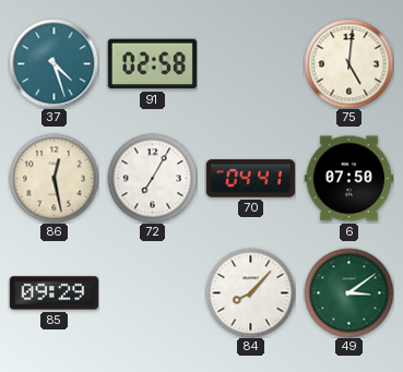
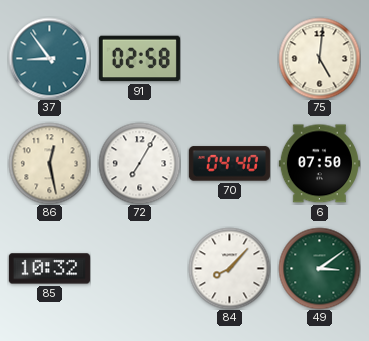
37: 4:27 -> 8:54 (49, 58)
70: 04:41 -> 04:40 (229, 164)
85: 09:29 -> 10:32 (49, 269)
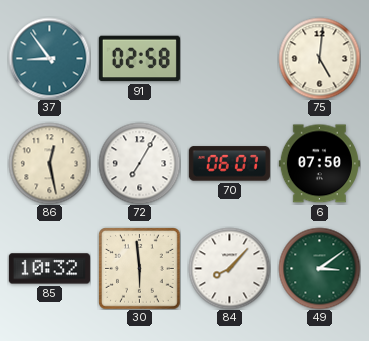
70: 04:40 -> 06:07 (229, 164)
30: none -> 5:59 (140, 269)
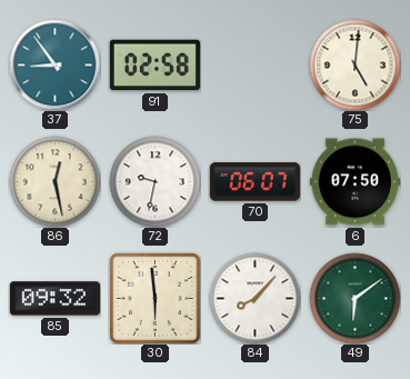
72: 7:05 -> 9:32 (154, 181)
85: 10:32 -> 09:32 (54, 299)
49: 3:09 -> 6:09 (354, 298)
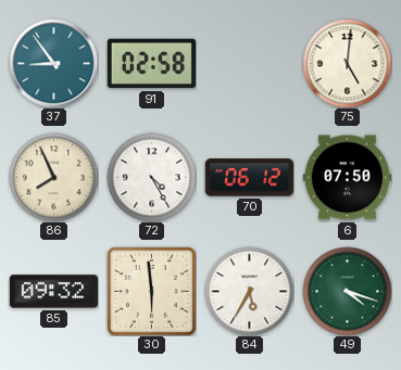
86: 12:28 -> 7:56 (53, 177)
72: 9:32 -> 4:25 (151, 177)
70: 06:07 -> 06:12 (249, 178)
84: 8:07 -> 5:35 (249, 291)
49: 6:09 -> 4:18 (347, 291)
